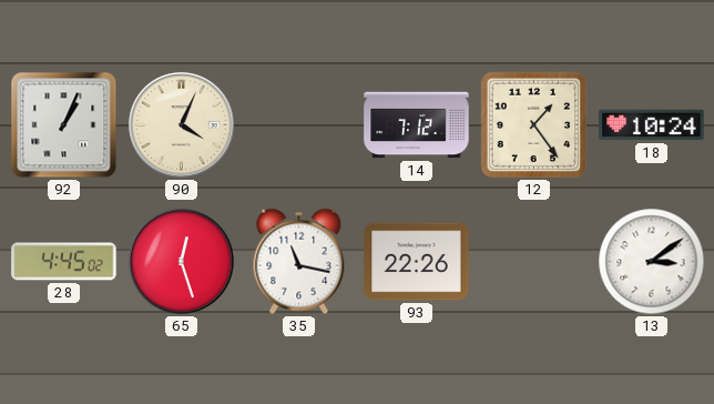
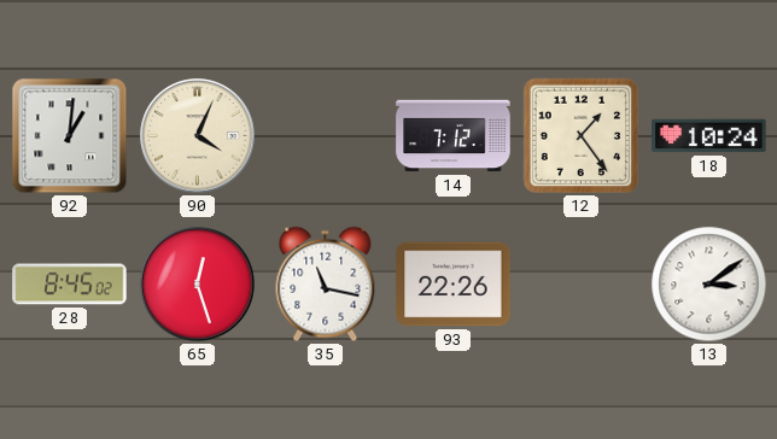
92: 1:04 -> 1:01 (70, 136)
28: 4:45 -> 8:45 (70, 285)
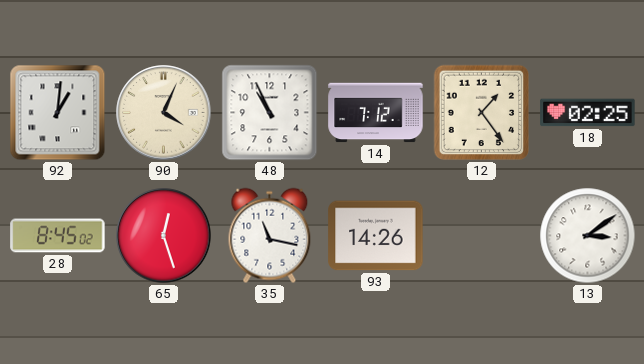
48: none -> 10:56 (270, 113)
18: 10:24 -> 02:25 (588, 113)
93: 22:26 -> 14:26 (376, 236)
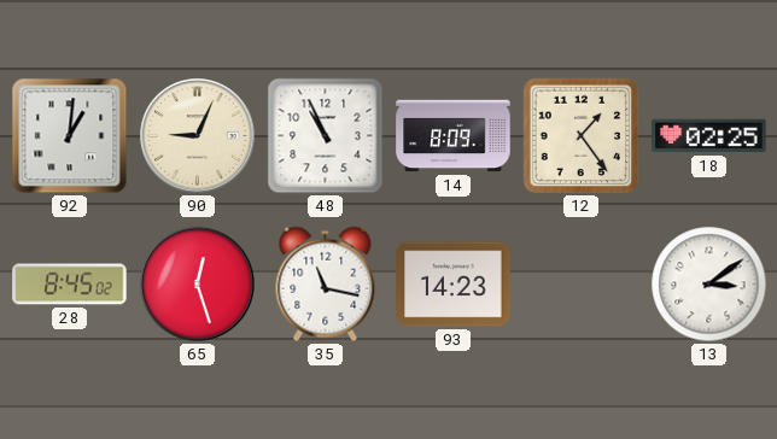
90: 4:04 -> 9:04 (198, 136)
14: 7:12 -> 8:09 (454, 136)
93: 14:26 -> 14:23 (454, 285)
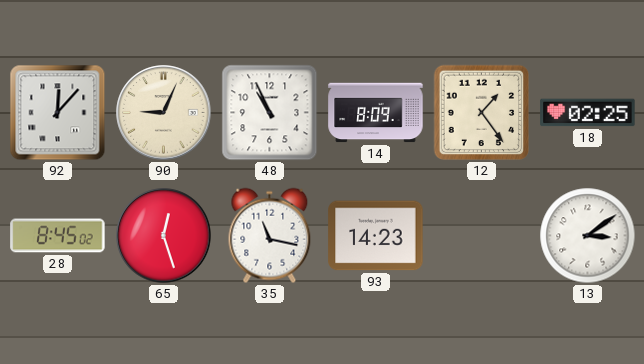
92: 1:01 -> 12:07 (58, 113)
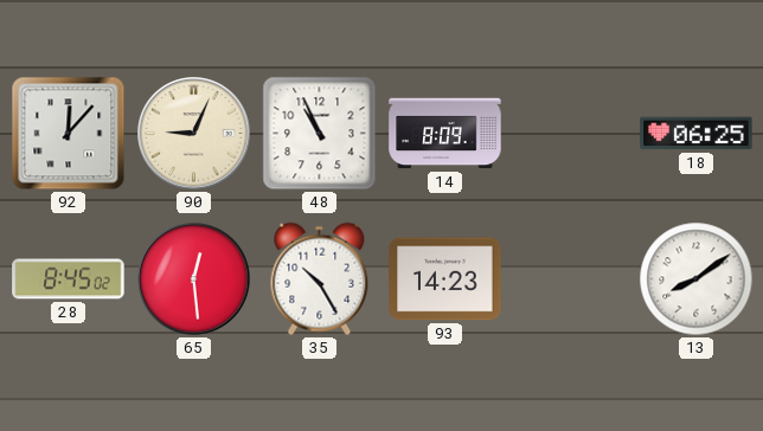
12: 1:24 -> none (482, 113)
18: 02:25 -> 06:25 (697, 134)
65: 12:27 -> 12:29 (194, 279)
35: 11:17 -> 10:25 (320, 279)
13: 3:09 -> 8:09 (697, 279)
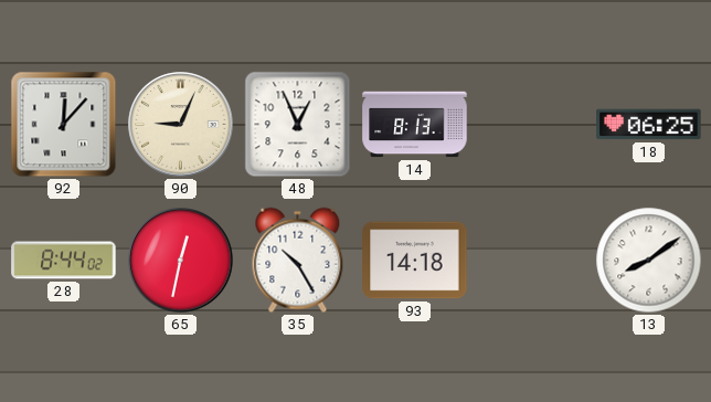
48: 10:56 -> 12:56 (298, 125)
14: 8:09 -> 8:13 (415, 125)
28: 8:45 -> 8:44 (64, 261)
65: 12:29 -> 12:32 (181, 261)
93: 14:23 -> 14:18 (415, 261)
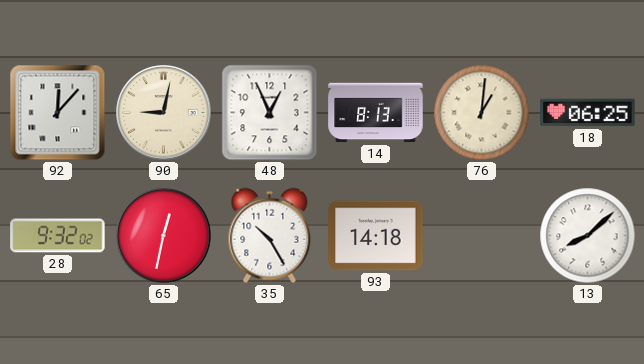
90: 9:04 -> 9:02 (164, 113)
76: none -> 1:01 (482, 113)
28: 8:44 -> 9:32 (58, 236)
13: 8:09 -> 8:08 (588, 236)
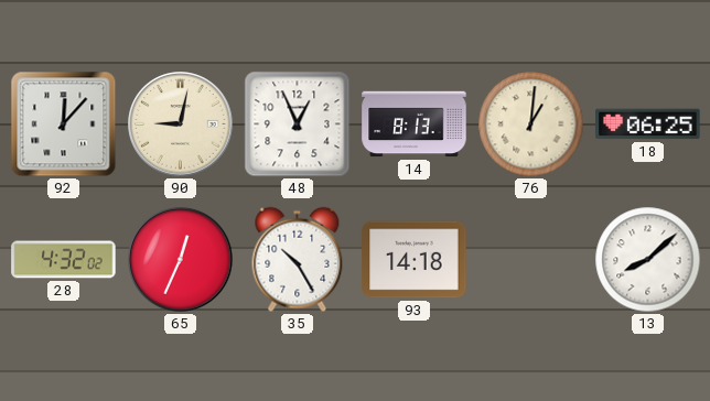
28: 9:32 -> 4:32 (64, 260)
65: 12:32 -> 12:34 (181, 260)
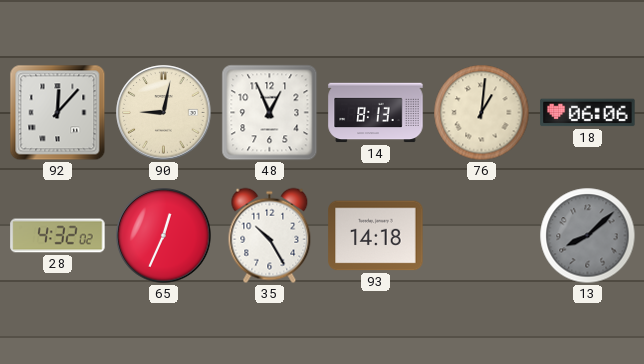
18: 06:25 -> 06:06 (588, 113)
13 dial: white -> grey (588, 236)
